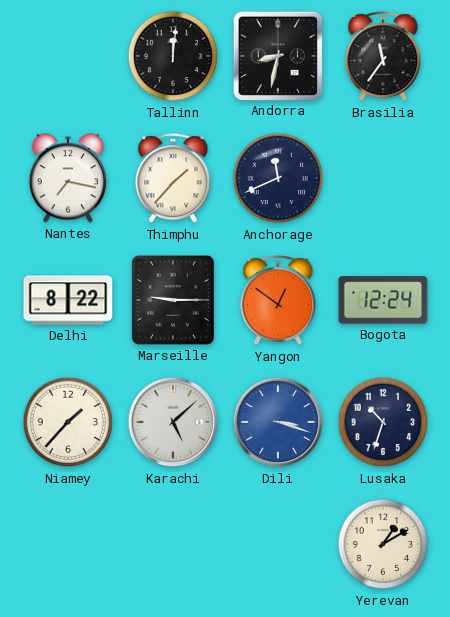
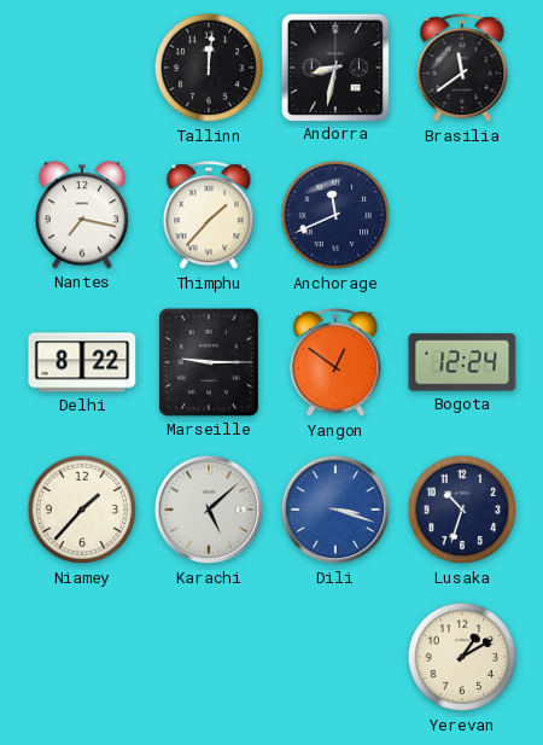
Brasilia: 11:36 -> 11:39 (462, 69)
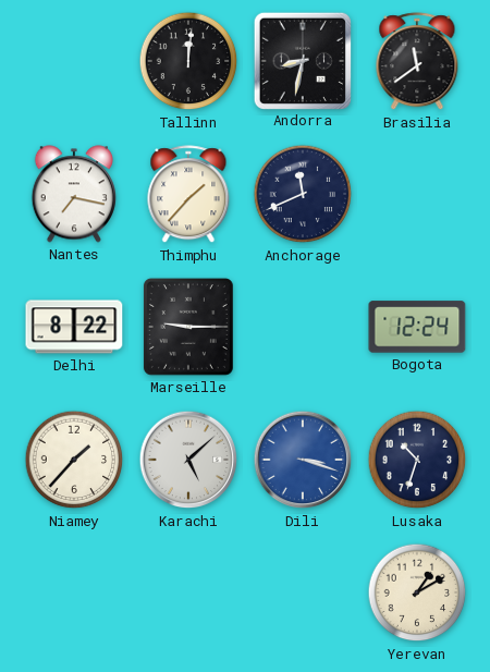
Yangon: 12:51 -> none (335, 363)
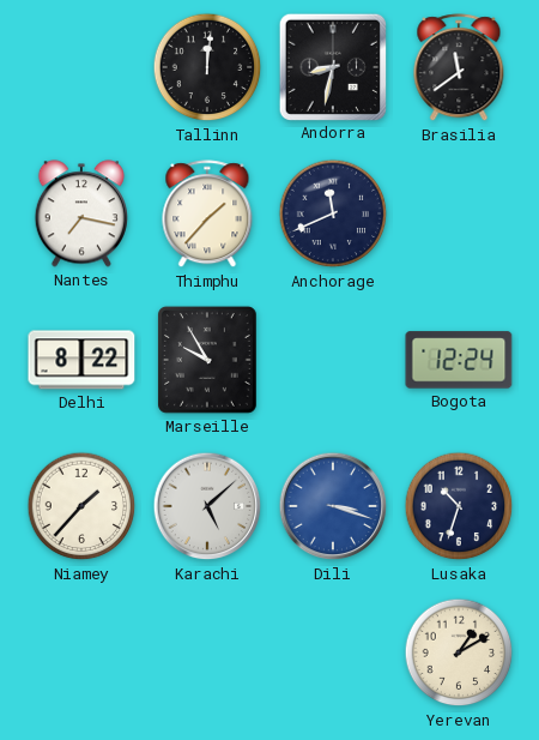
Marseille: 9:15 -> 9:55 (207, 360)
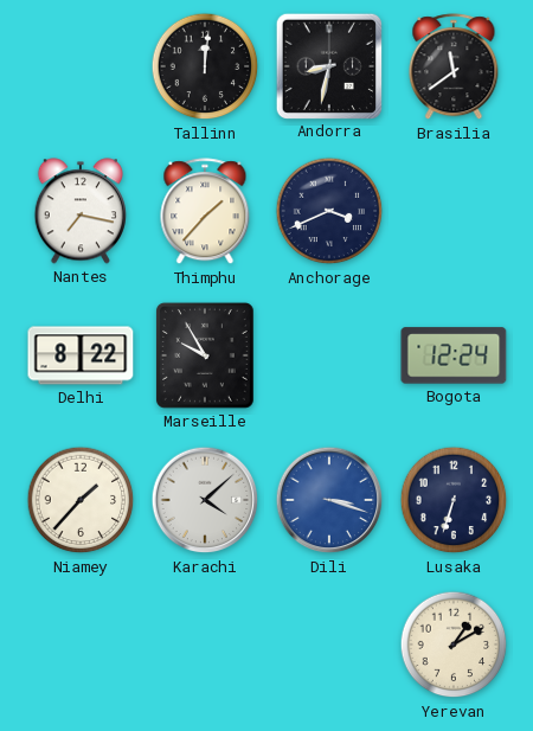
Anchorage: 11:41 -> 3:41 (329, 211)
Karachi: 5:08 -> 4:08 (205, 500)
Lusaka: 10:33 -> 6:33 (454, 500)
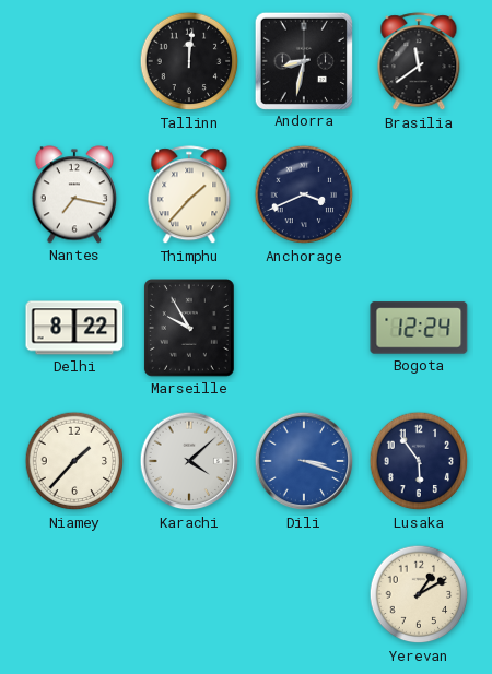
Lusaka: 6:33 -> 5:54 (419, 461)
